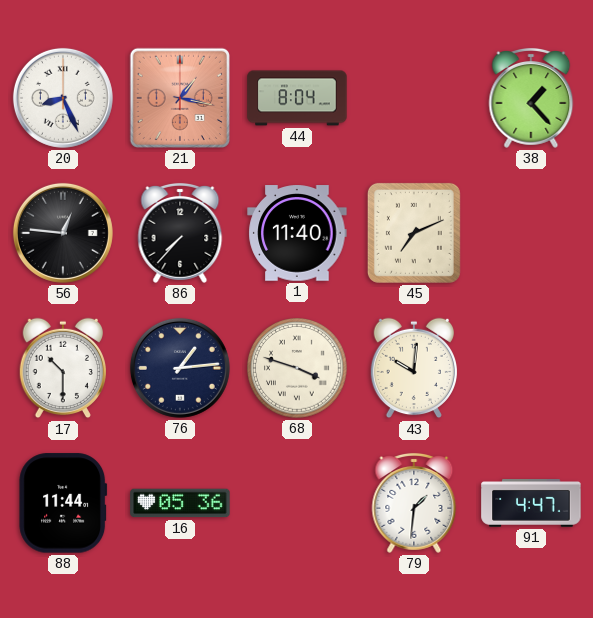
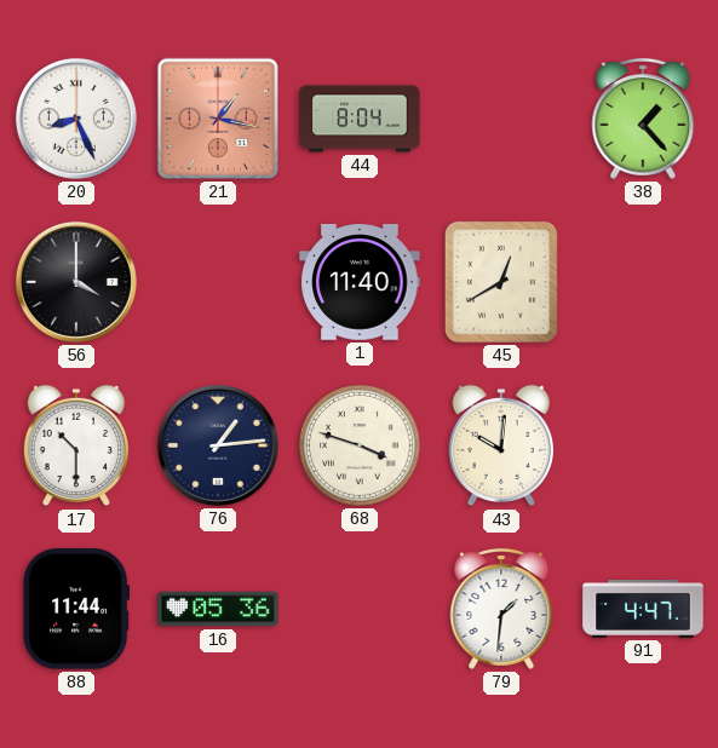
56: 12:46 -> 4:00 (76, 282)
86: 7:37 -> none (180, 233)
45: 7:11 -> 12:40 (501, 282)
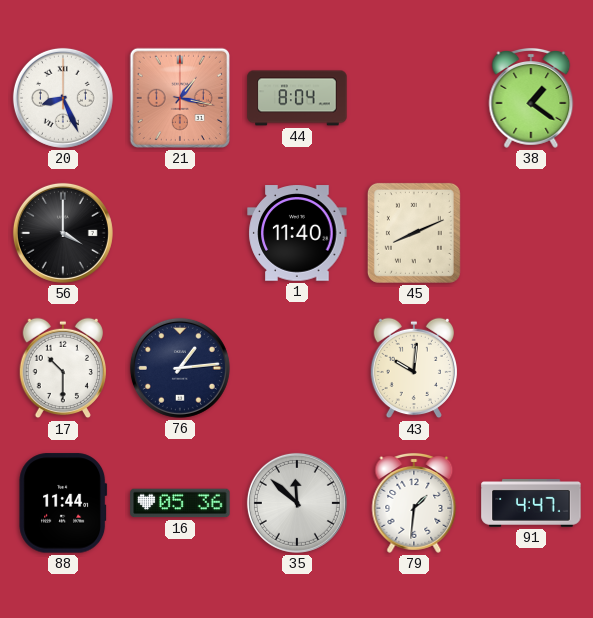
38: 1:23 -> 1:21 (531, 98)
45: 12:40 -> 8:11 (414, 233)
68: 3:48 -> none (360, 445)
35: none -> 11:52 (297, 503)
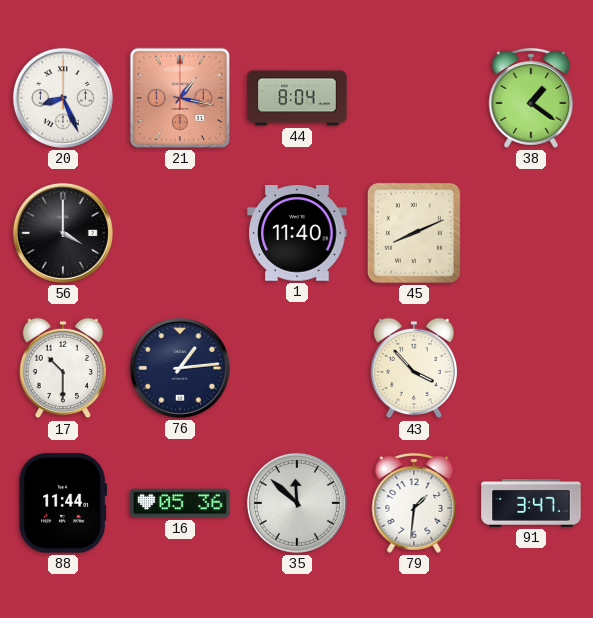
43: 10:01 -> 3:53 (413, 368)
91: 4:47 -> 3:47 (531, 504)
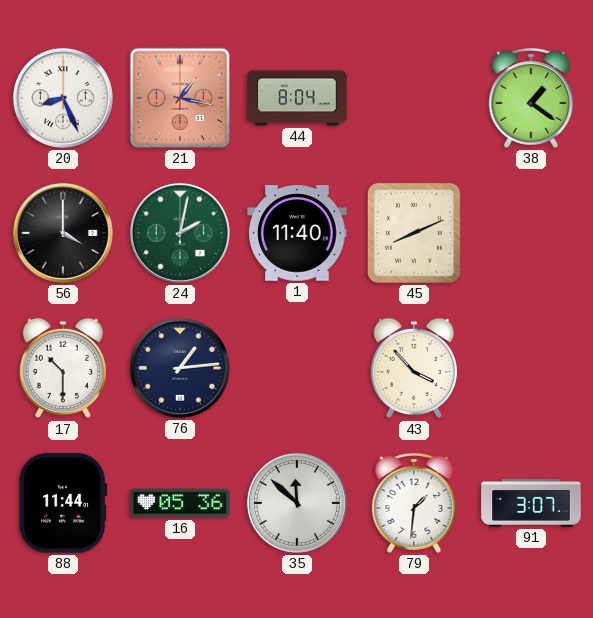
24: none -> 2:02 (180, 233)
91: 3:47 -> 3:07 (531, 504)
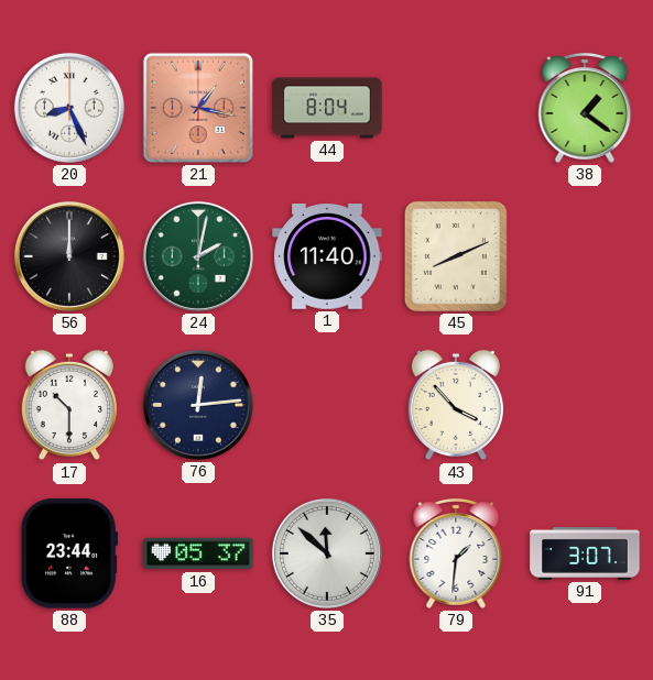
56: 4:00 -> 12:00 (69, 256)
76: 1:14 -> 12:14 (198, 405)
88: 11:44 -> 23:44 (69, 553)
16: 05:36 -> 05:37 (198, 553)
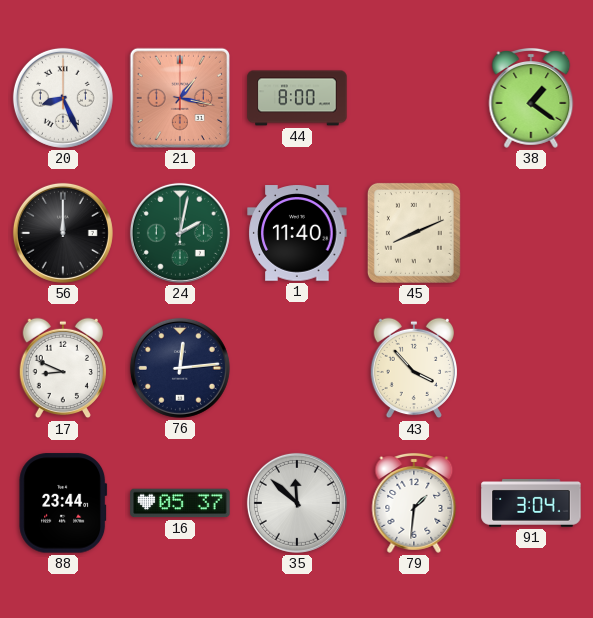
44: 8:04 -> 8:00 (297, 98)
17: 10:30 -> 8:49 (62, 368)
91: 3:07 -> 3:04 (531, 504)
